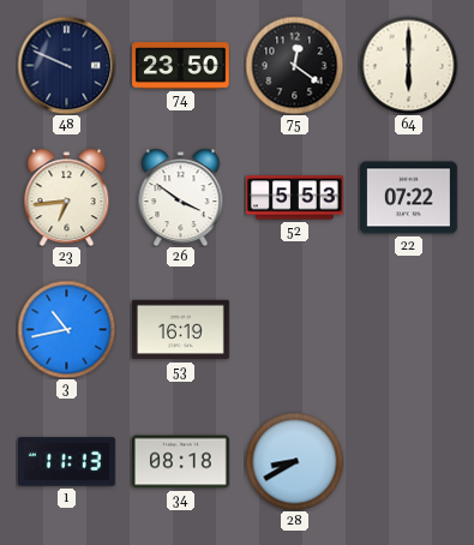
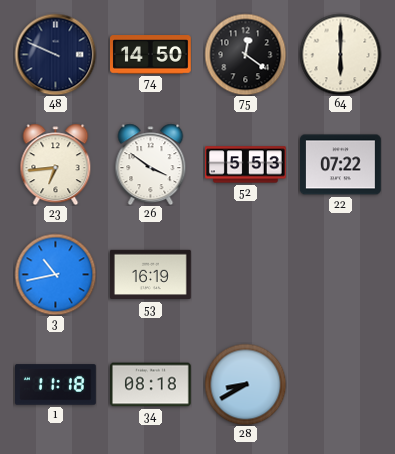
74: 23:50 -> 14:50 (151, 55)
1: 11:13 -> 11:18 (56, 385)
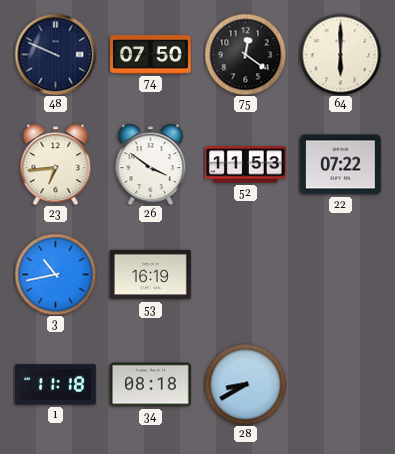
74: 14:50 -> 07:50 (151, 55)
52: 5:53 -> 11:53 (246, 165)
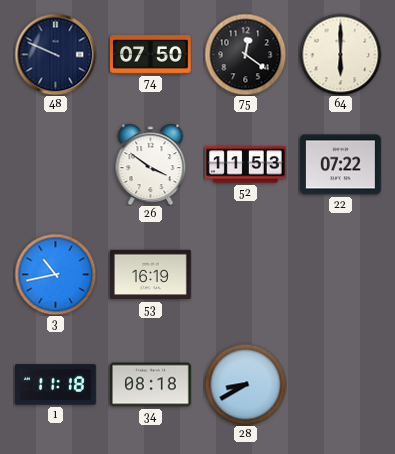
23: 6:44 -> none (56, 164)
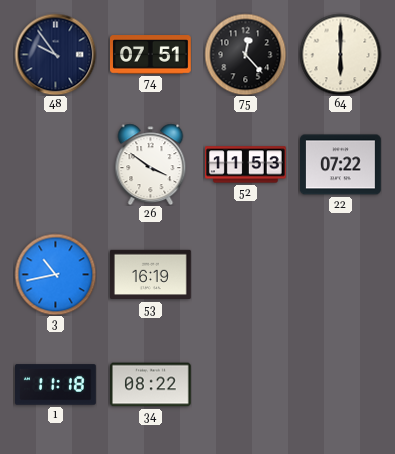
48: 9:49 -> 9:54 (55, 54)
74: 07:50 -> 07:51 (151, 55)
75: 12:21 -> 12:23 (245, 54)
34: 08:18 -> 08:22 (151, 385)
28: 8:40 -> none (245, 384)
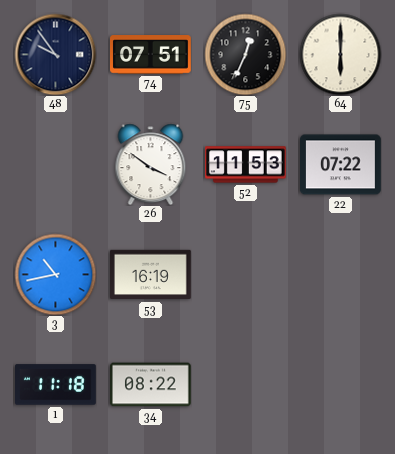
75: 12:23 -> 12:34 (245, 54)
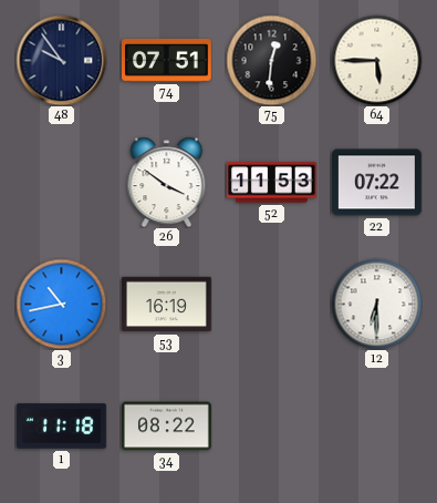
75: 12:34 -> 12:31 (271, 60)
64: 6:00 -> 5:45 (376, 60)
12: none -> 6:30 (376, 304)
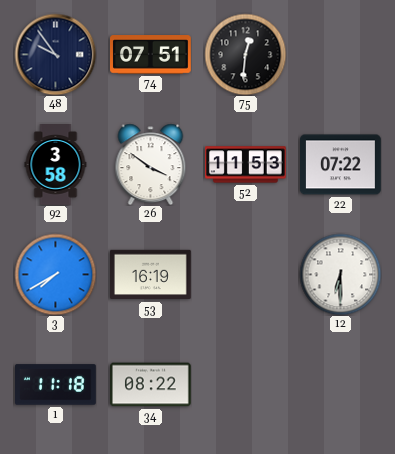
64: 5:45 -> none (376, 60)
92: none -> 3:58 (56, 165)
3: 10:43 -> 7:40 (55, 274)
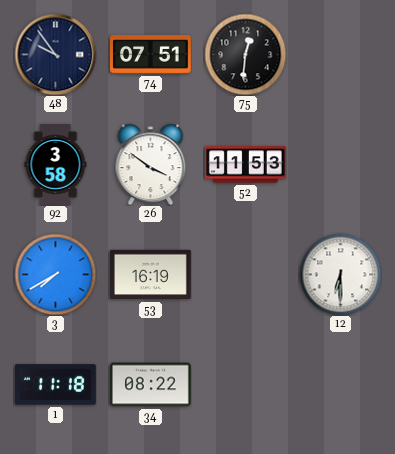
22: 07:22 -> none (341, 165)
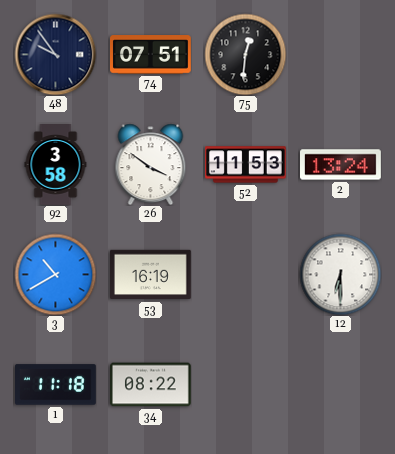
2: none -> 13:24 (341, 165)
3: 7:40 -> 10:40 (55, 274)
